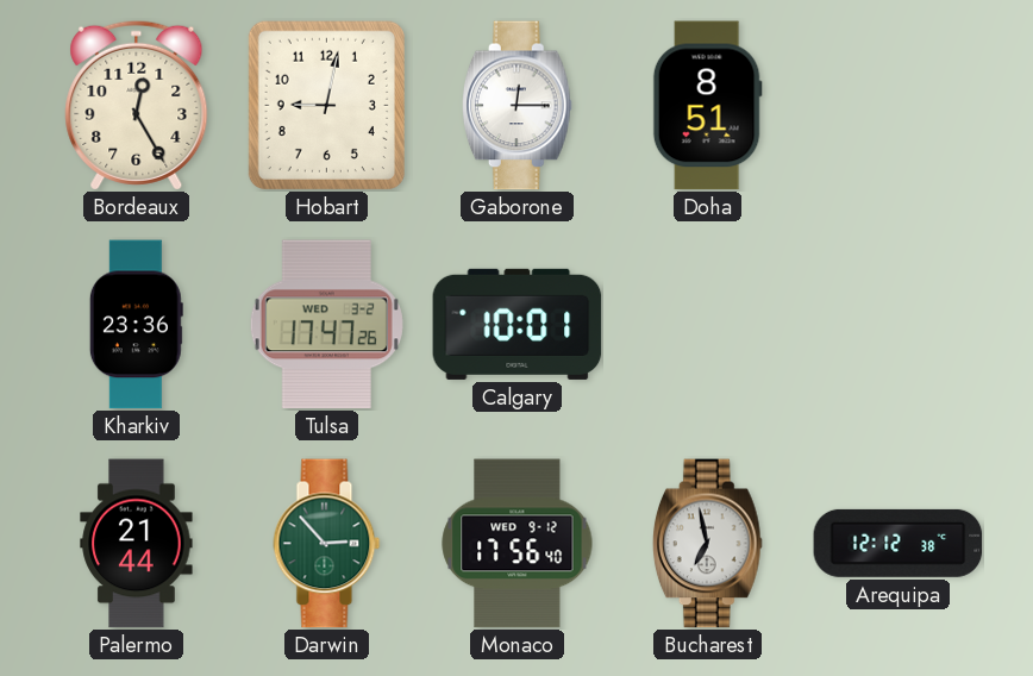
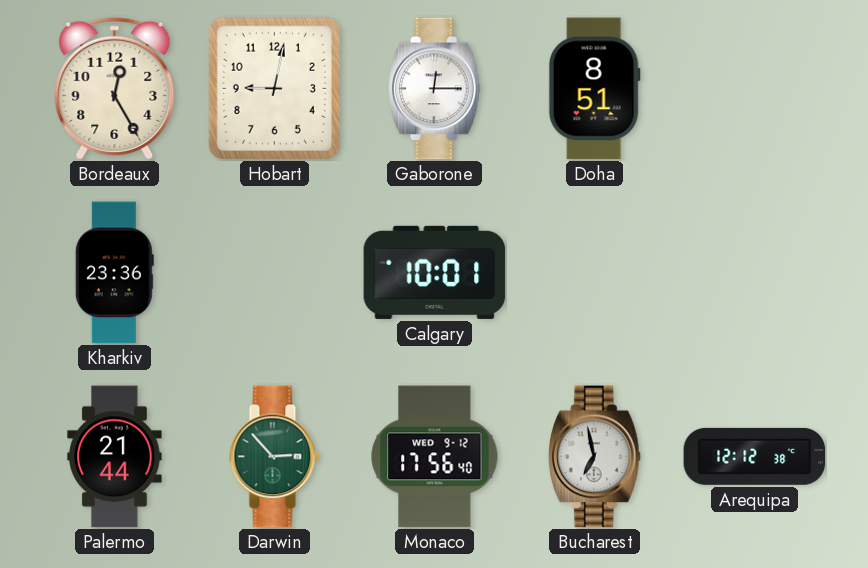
Tulsa: 17:47 -> none (326, 325)
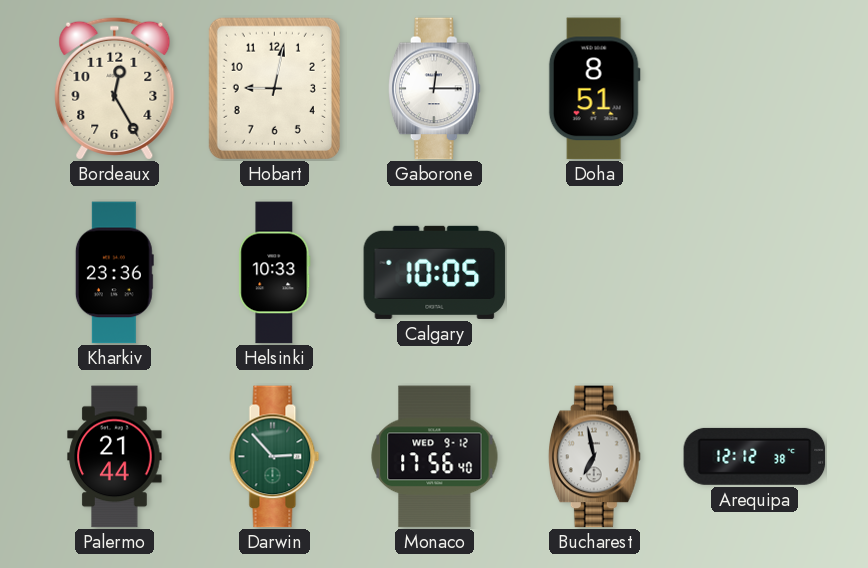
Helsinki: none -> 10:33 (275, 273)
Calgary: 10:01 -> 10:05 (435, 272)
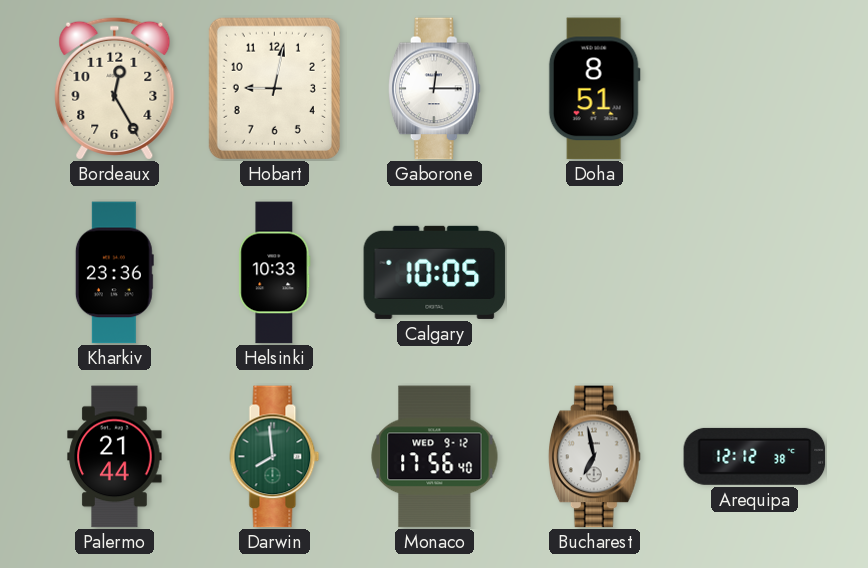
Darwin: 2:53 -> 7:59 (275, 457)
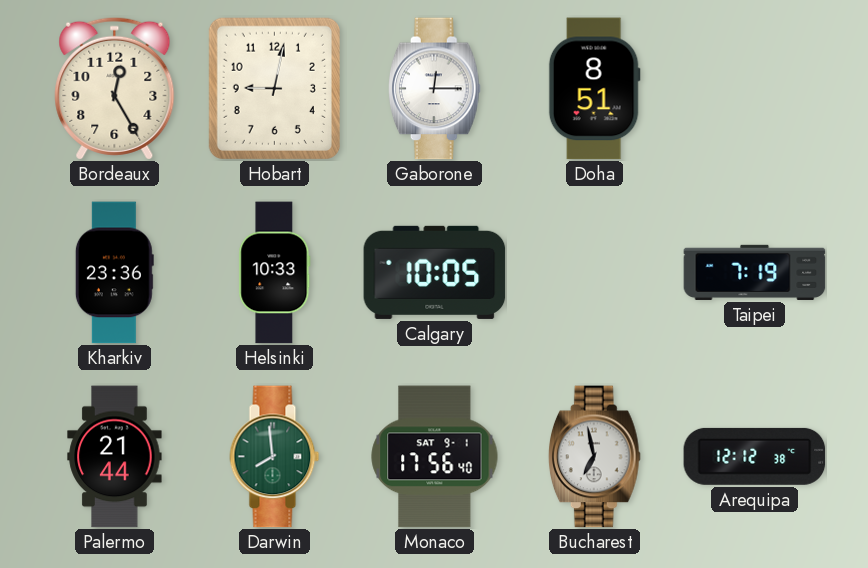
Taipei: none -> 7:19 (755, 272)
Monaco date: WED 9-12 -> SAT 9-1 (435, 457)
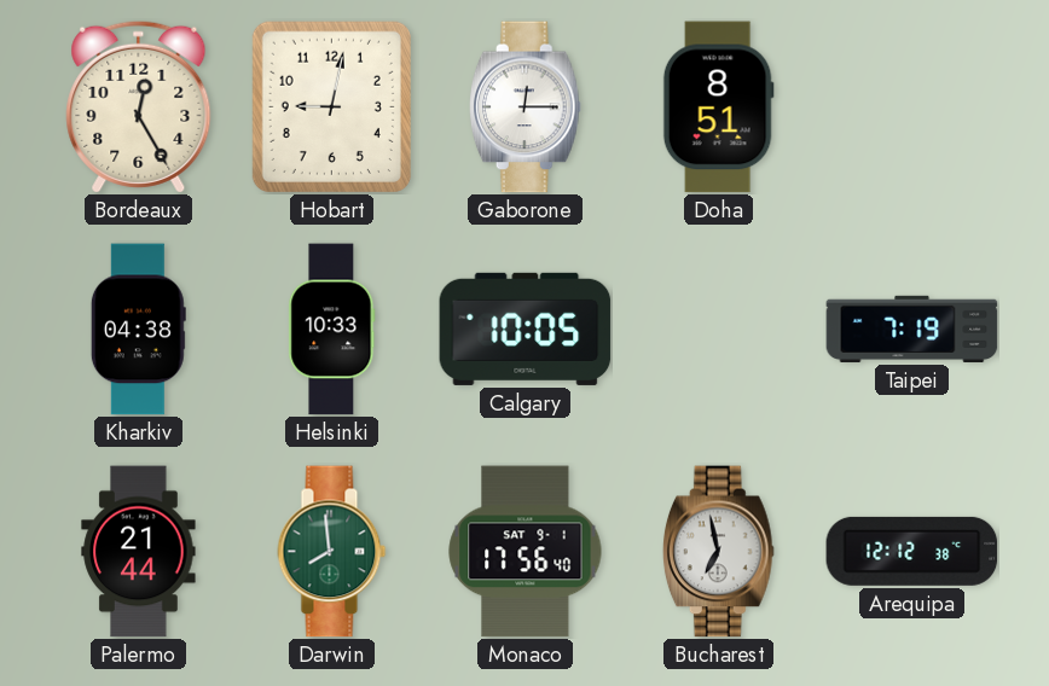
Kharkiv: 23:36 -> 04:38 (138, 330)
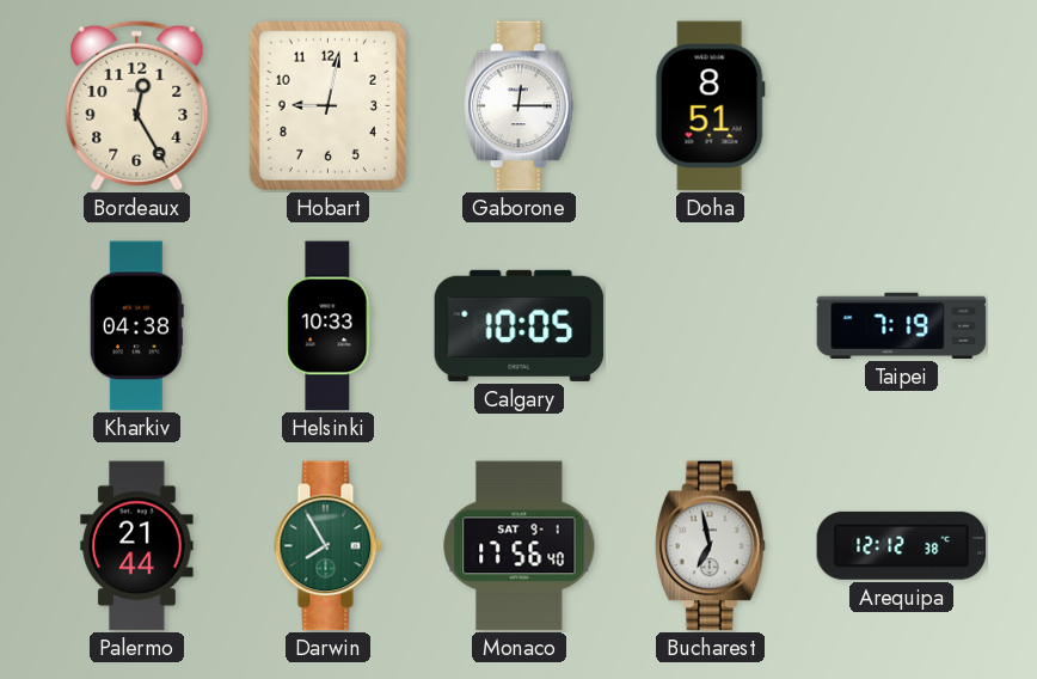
Darwin: 7:59 -> 7:55 (329, 546)
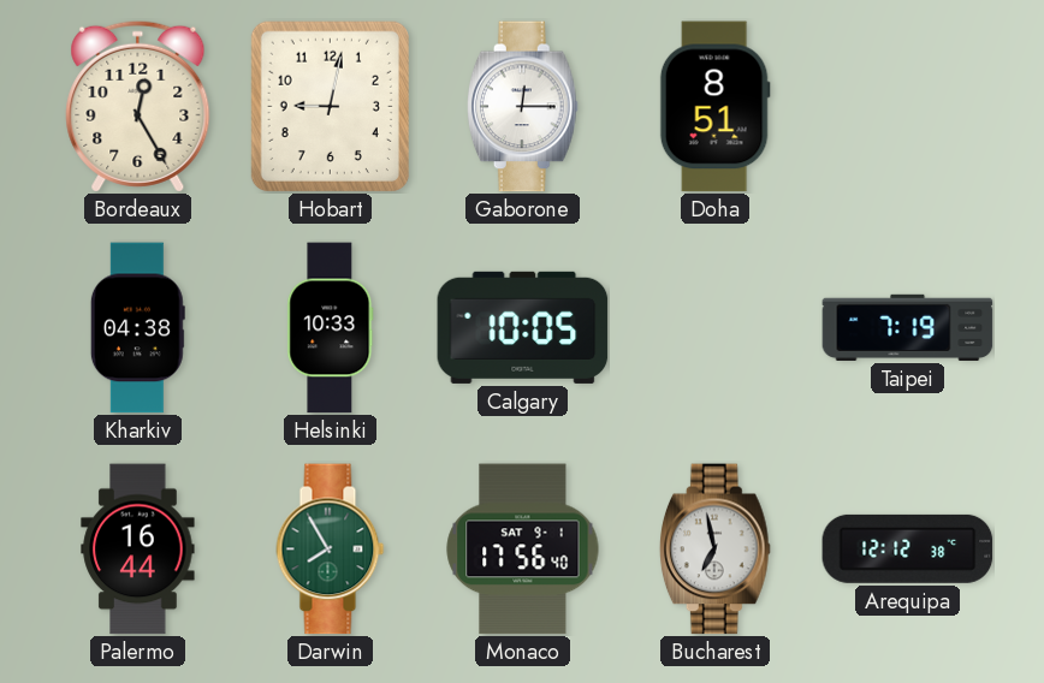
Palermo: 21:44 -> 16:44 (138, 550)
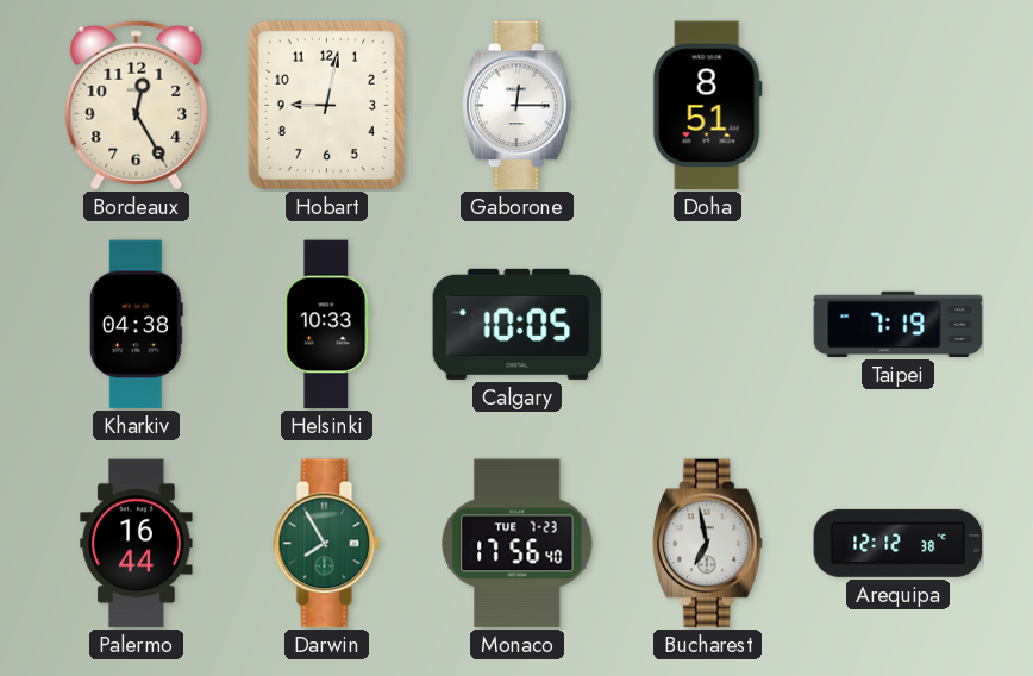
Monaco date: SAT 9-1 -> TUE 7-23 (518, 544)
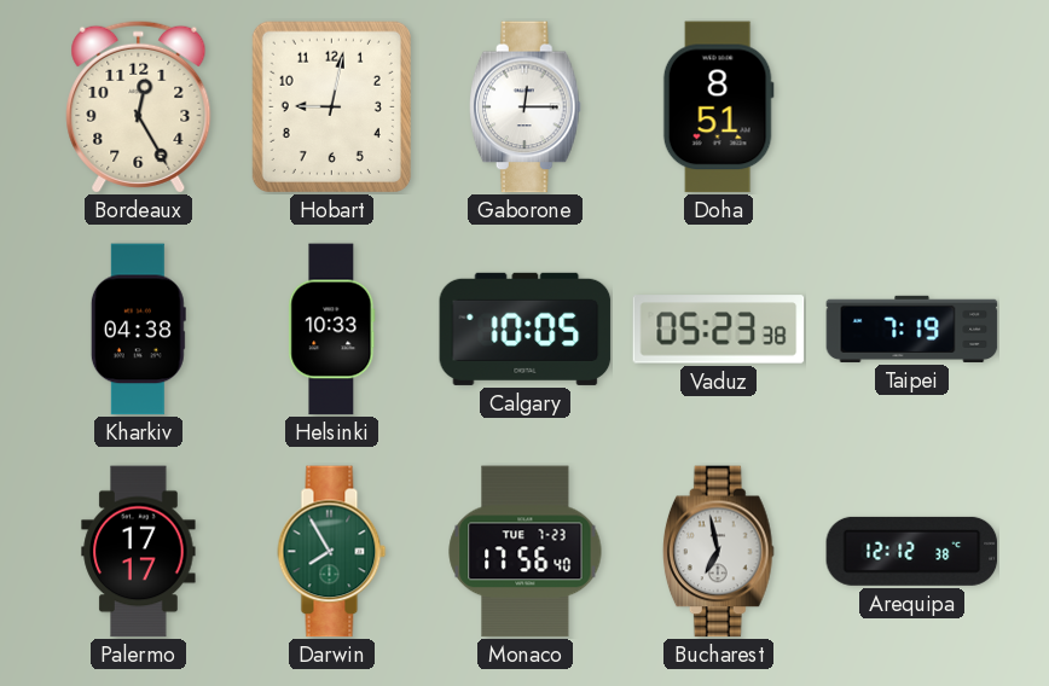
Vaduz: none -> 05:23 (719, 330)
Palermo: 16:44 -> 17:17 (139, 552)
